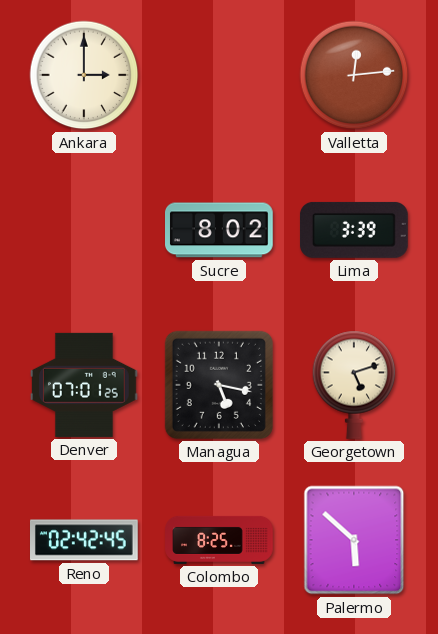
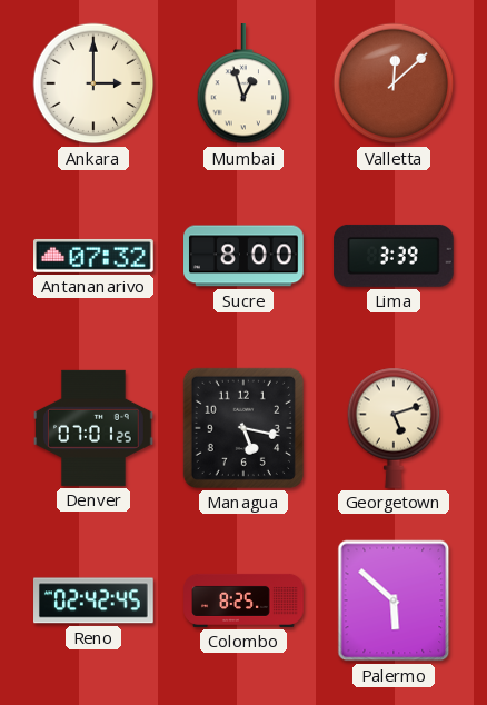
Mumbai: none -> 12:57 (244, 85)
Valletta: 12:14 -> 12:08 (394, 83)
Antananarivo: none -> 07:32 (95, 256)
Sucre: 8:02 -> 8:00 (245, 256)
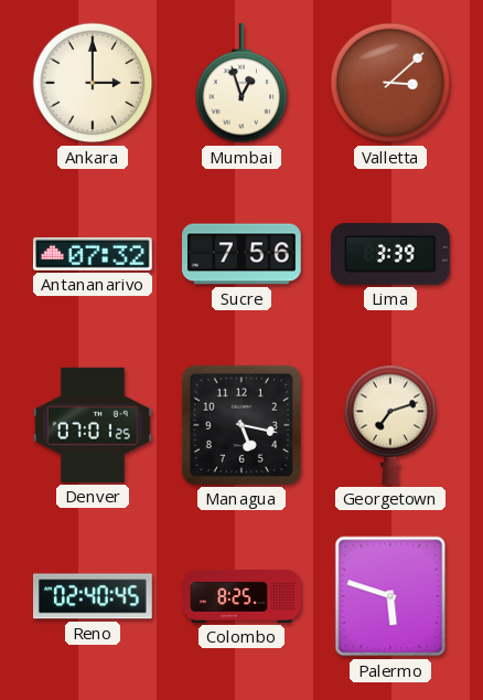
Valletta: 12:08 -> 3:08 (390, 83)
Sucre: 8:00 -> 7:56 (243, 254)
Georgetown: 5:12 -> 7:12 (390, 425)
Reno: 02:42 -> 02:40 (94, 596)
Palermo: 5:52 -> 5:48 (390, 596)
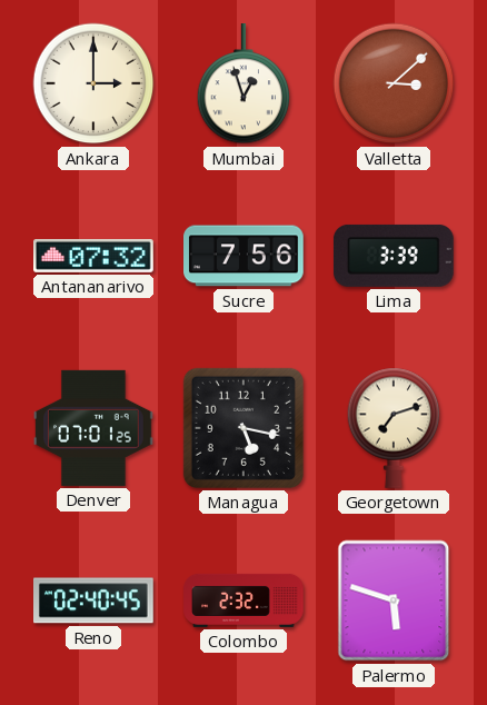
Colombo: 8:25 -> 2:32 (244, 600)
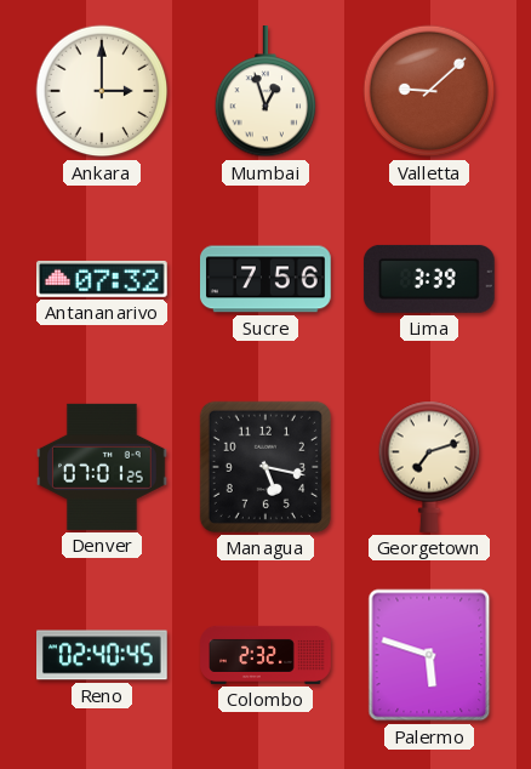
Valletta: 3:08 -> 9:08 (429, 91)
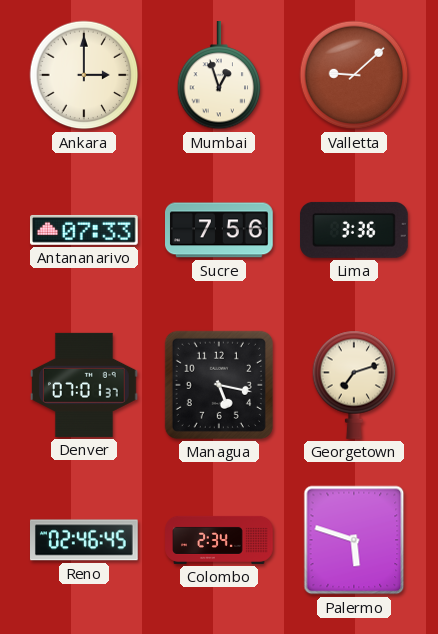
Antananarivo: 07:32 -> 07:33 (85, 230)
Lima: 3:39 -> 3:36 (354, 230)
Denver: 07:01:25 -> 07:01:37 (85, 385)
Reno: 02:40 -> 02:46 (85, 540)
Colombo: 2:32 -> 2:34 (219, 540)
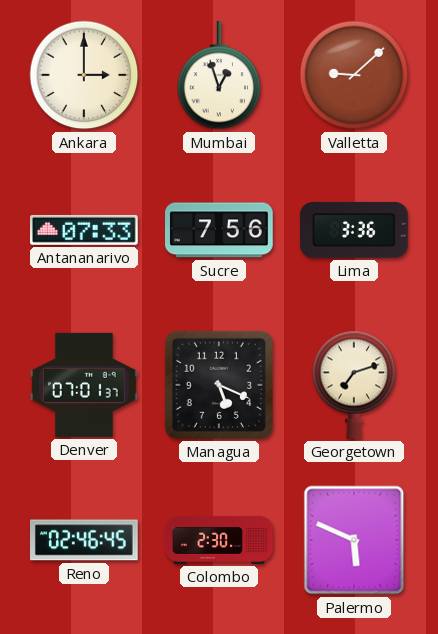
Managua: 5:17 -> 5:19 (219, 385)
Colombo: 2:34 -> 2:30 (219, 540)
Palermo: 5:48 -> 5:49 (354, 540)
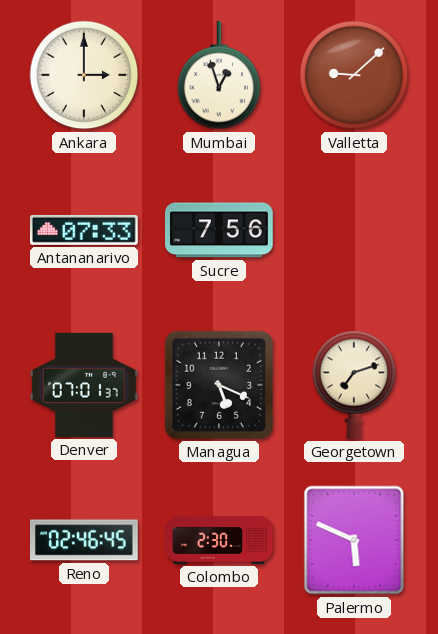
Lima: 3:36 -> none (354, 230)
